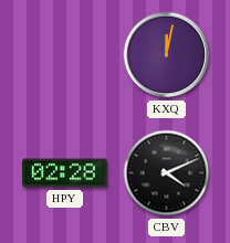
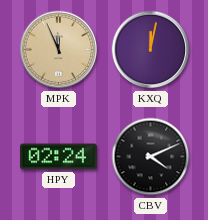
MPK: none -> 11:56 (59, 50)
HPY: 02:28 -> 02:24 (59, 157)
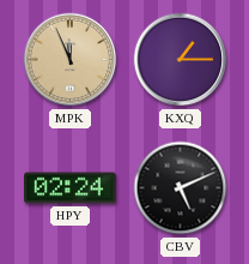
KXQ: 12:02 -> 1:15 (181, 60)
CBV: 4:11 -> 5:11 (181, 188)
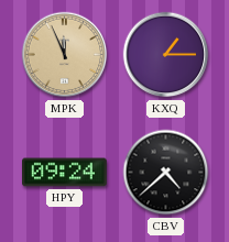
HPY: 02:24 -> 09:24 (65, 173)
CBV: 5:11 -> 4:38 (166, 173)
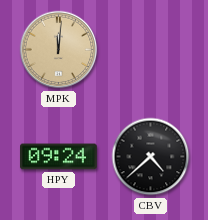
MPK: 11:56 -> 12:01 (59, 50)
KXQ: 1:15 -> none (166, 55)
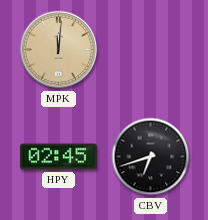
HPY: 09:24 -> 02:45 (59, 157)
CBV: 4:38 -> 6:42 (151, 157)
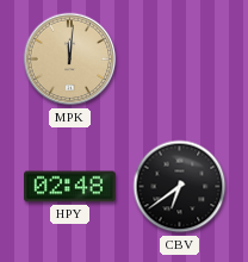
HPY: 02:45 -> 02:48 (70, 187)
CBV: 6:42 -> 6:39 (180, 187)
